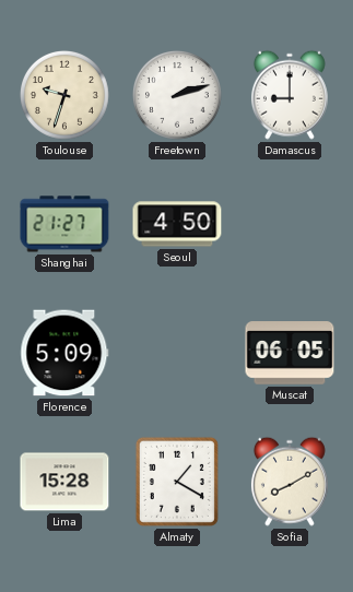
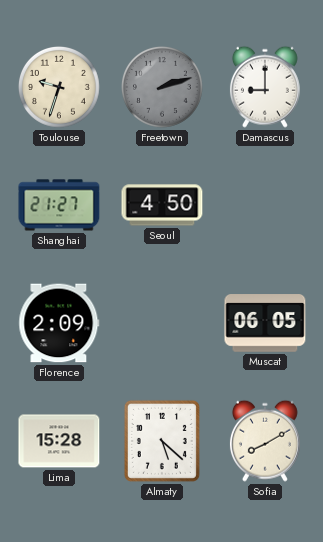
Freetown dial: white -> grey (162, 87)
Florence: 5:09 -> 2:09 (59, 323)
Almaty: 1:20 -> 5:22 (162, 441)
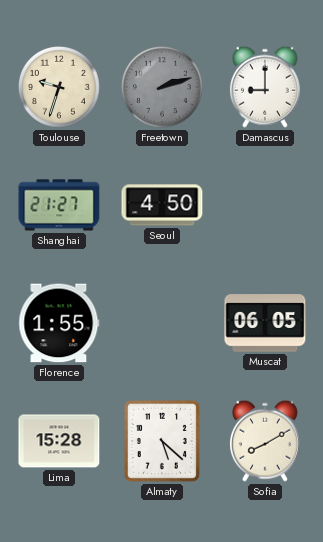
Florence: 2:09 -> 1:55 (59, 323)
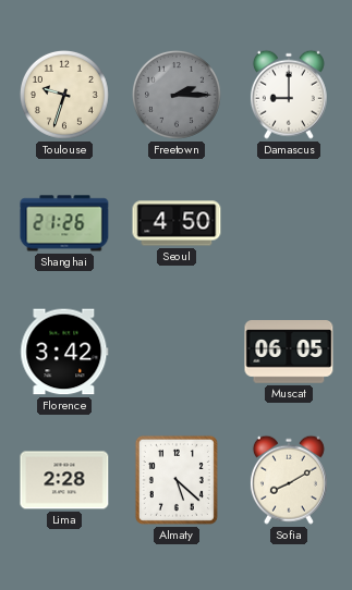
Freetown: 2:12 -> 2:15 (177, 95)
Shanghai: 21:27 -> 21:26 (64, 223)
Florence: 1:55 -> 3:42 (64, 352)
Lima: 15:28 -> 2:28 (64, 480)
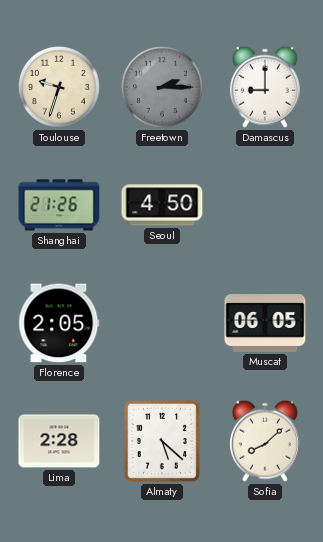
Florence: 3:42 -> 2:05 (59, 323)
Sofia: 8:10 -> 8:08 (265, 441)
